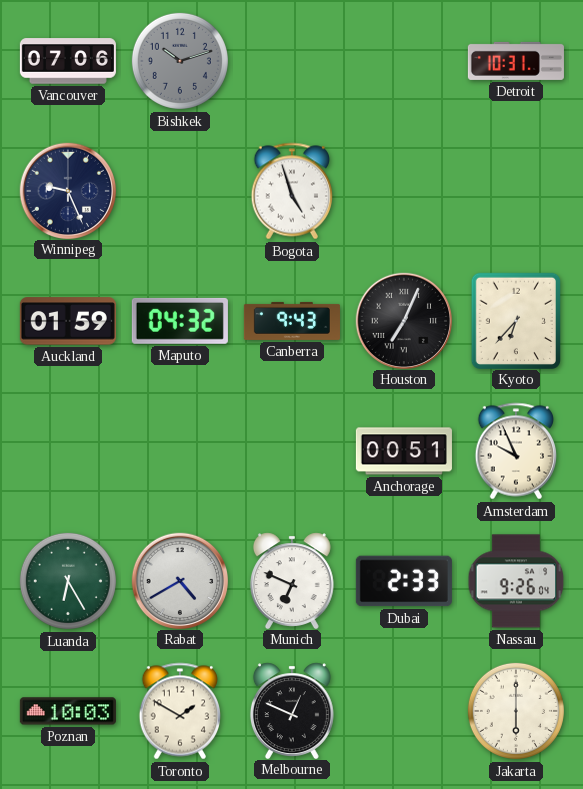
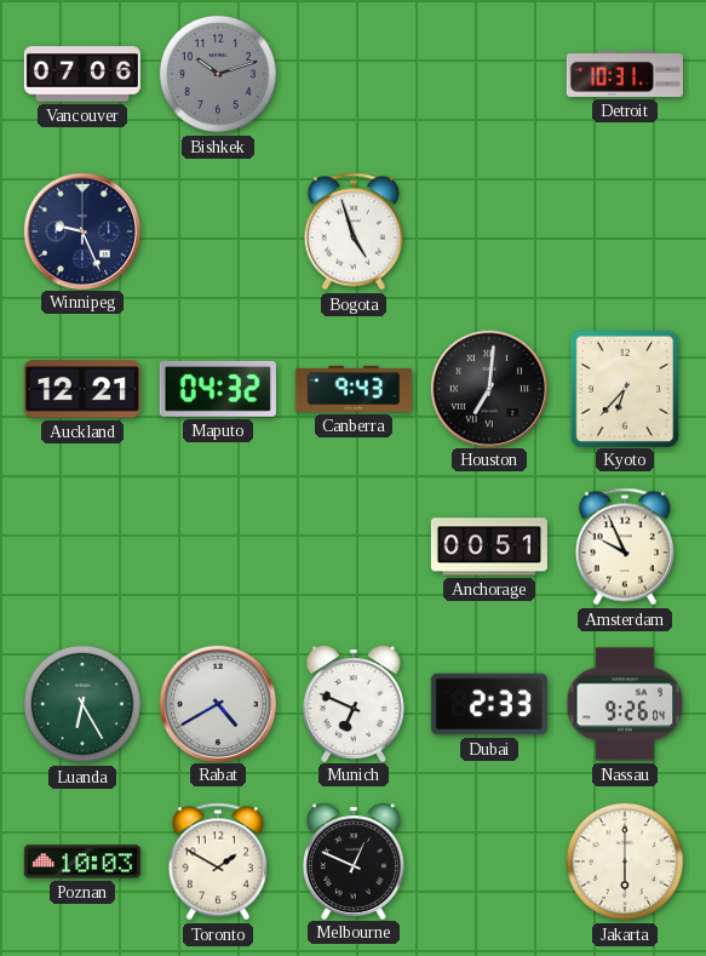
Auckland: 01:59 -> 12:21 (82, 389)
Houston: 7:04 -> 7:01 (488, 388)
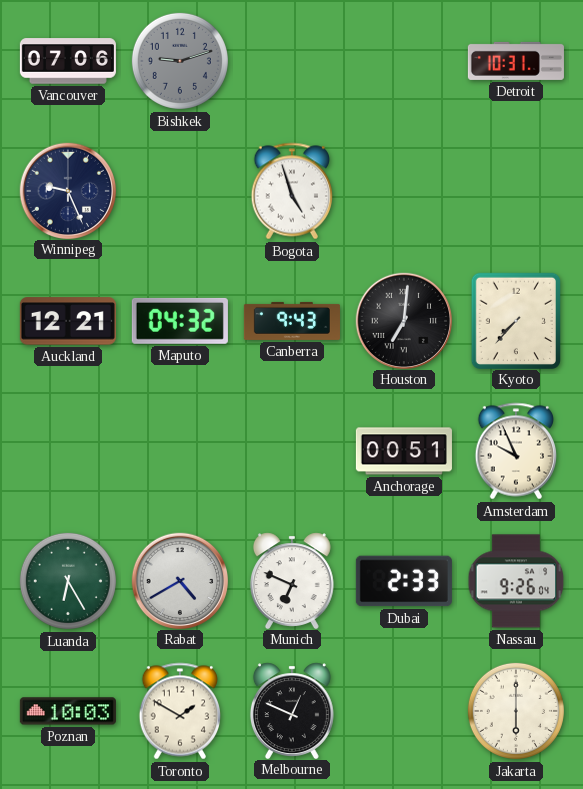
Bishkek: 10:12 -> 9:12 (180, 61)
Kyoto: 6:37 -> 7:37 (515, 320)
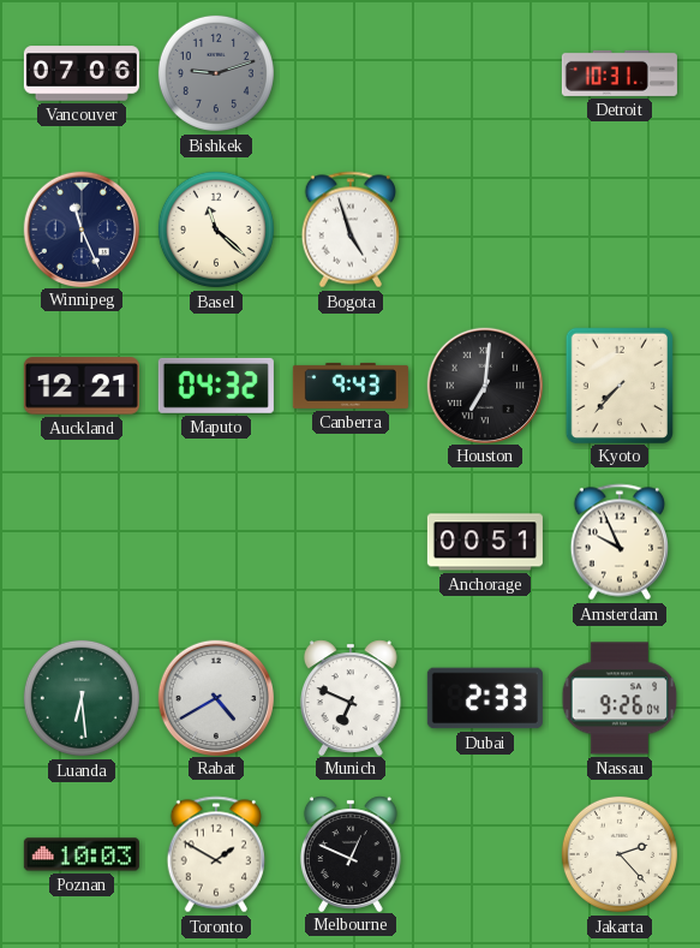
Winnipeg: 9:26 -> 11:26 (80, 228)
Basel: none -> 11:22 (216, 229)
Luanda: 6:25 -> 6:29 (82, 698)
Jakarta: 6:00 -> 2:23 (620, 854)
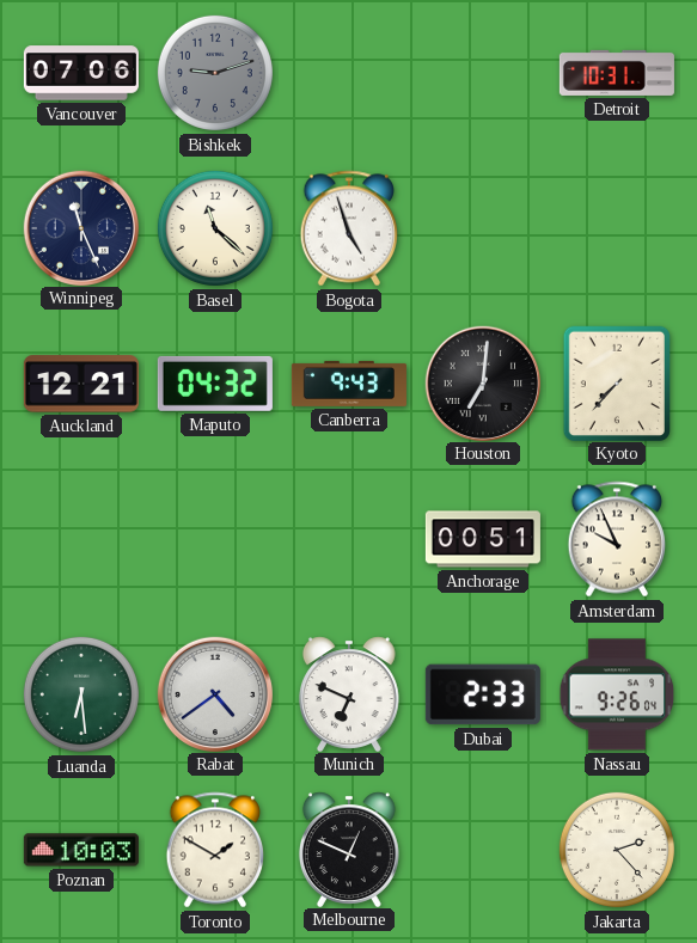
Rabat: 4:40 -> 4:39 (214, 693)
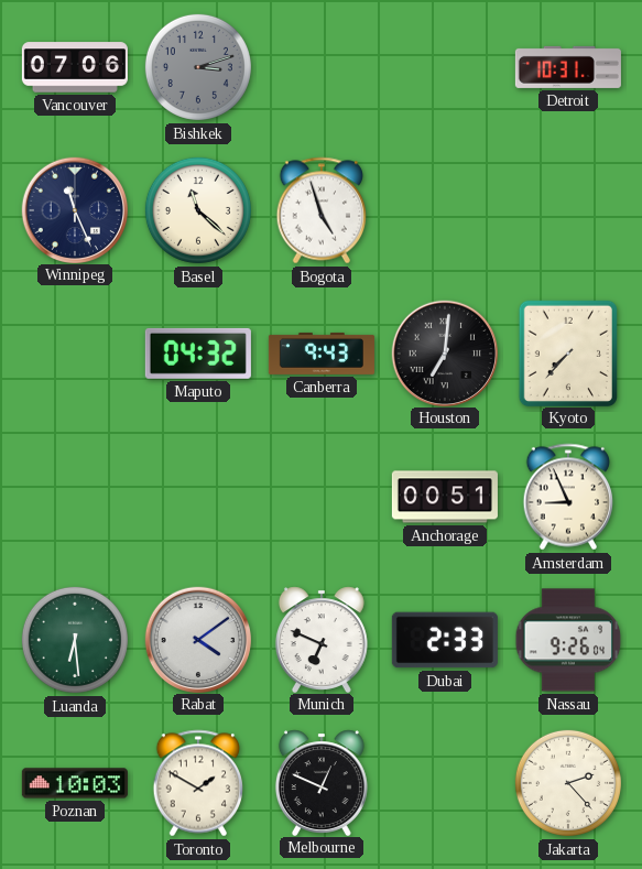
Bishkek: 9:12 -> 3:12 (198, 67)
Auckland: 12:21 -> none (81, 384)
Amsterdam: 9:56 -> 8:56 (567, 497)
Rabat: 4:39 -> 4:09 (197, 639)
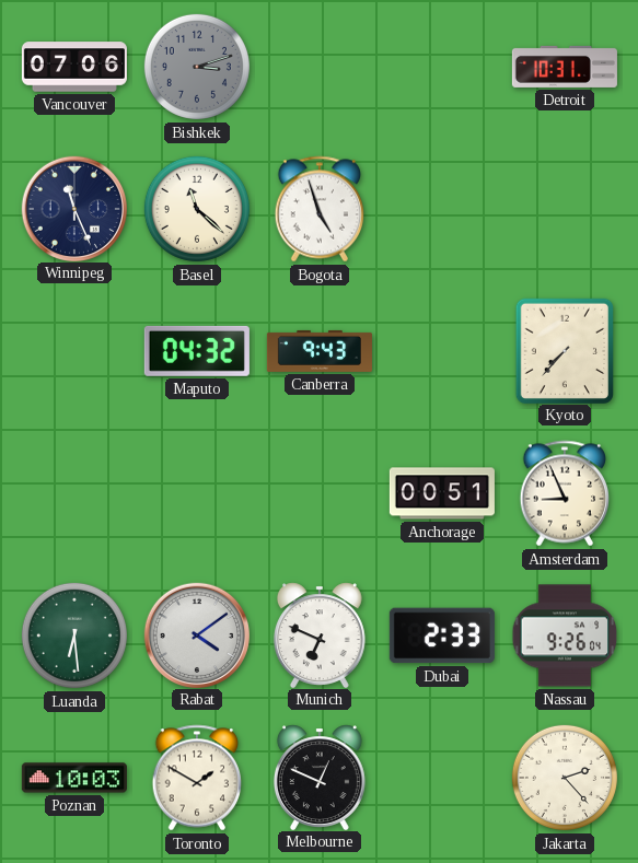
Houston: 7:01 -> none (444, 352)
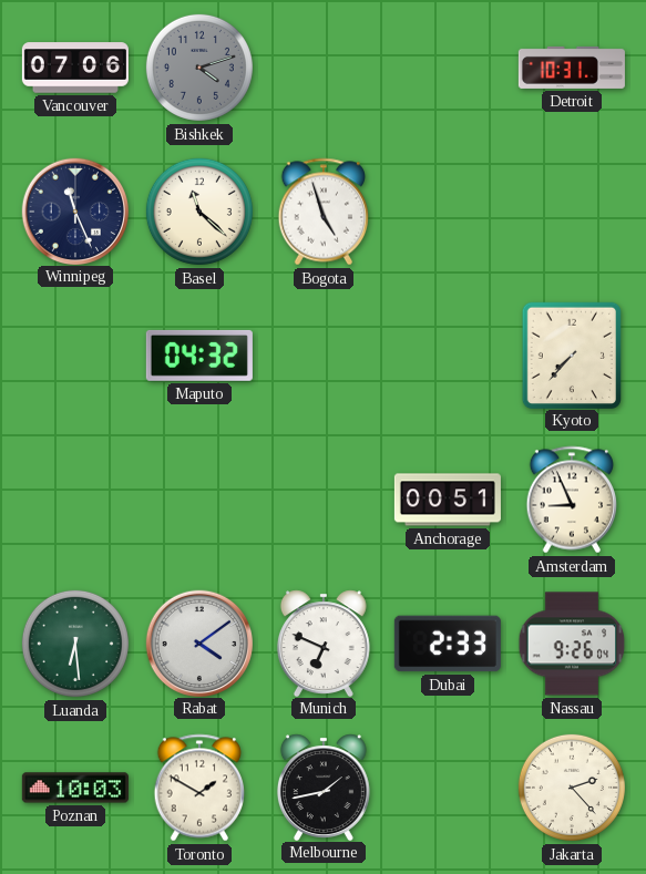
Bishkek: 3:12 -> 4:12 (199, 68)
Canberra: 9:43 -> none (320, 351)
Melbourne: 12:49 -> 1:43 (324, 786)
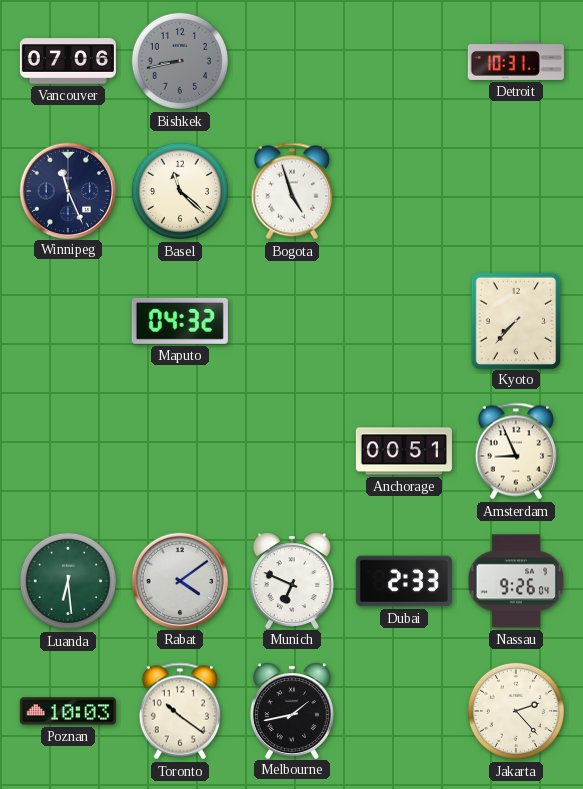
Bishkek: 4:12 -> 8:43 (180, 61)
Toronto: 1:50 -> 10:21 (179, 711)
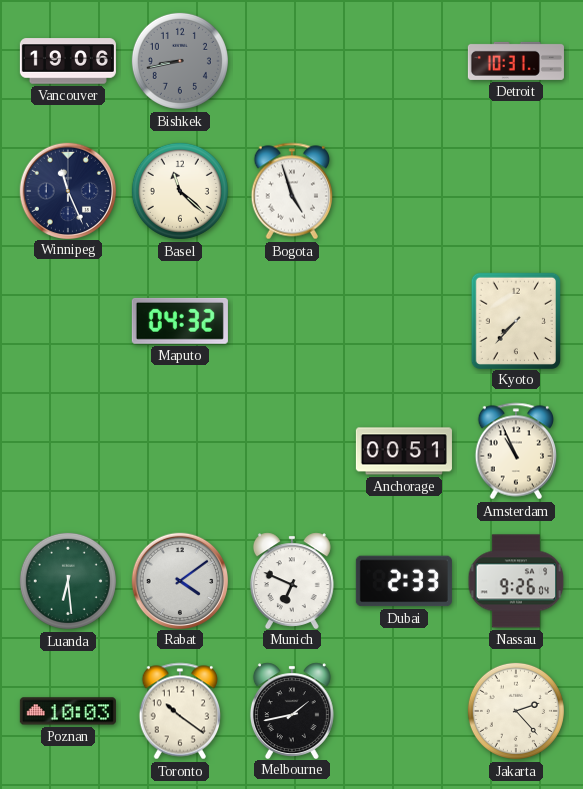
Vancouver: 07:06 -> 19:06 (68, 61)
Amsterdam: 8:56 -> 10:56 (515, 451)
